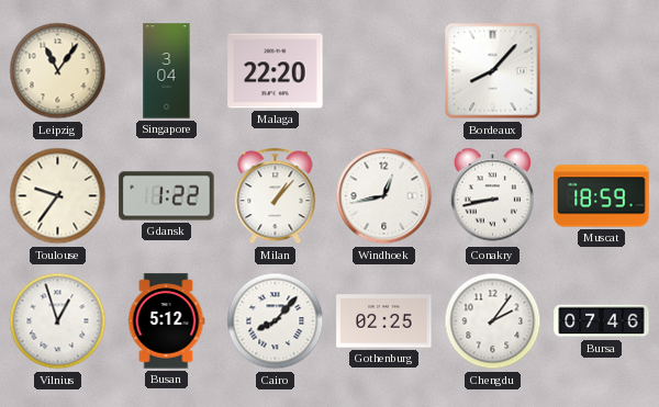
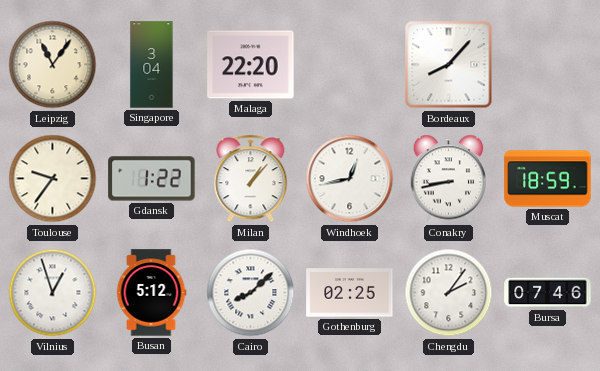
Cairo: 8:07 -> 8:08 (251, 293)
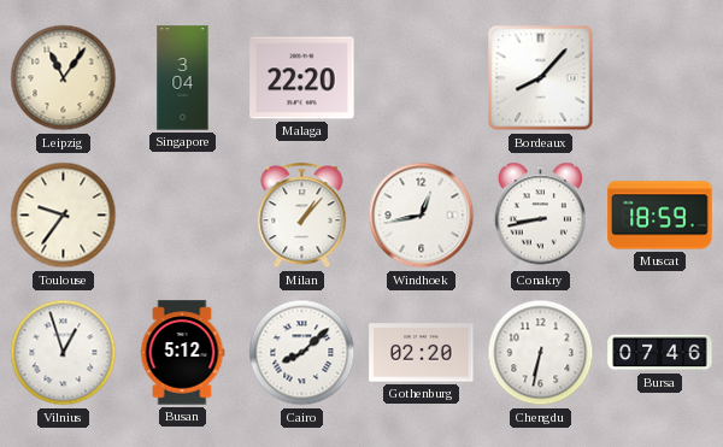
Gdansk: 1:22 -> none (152, 179)
Gothenburg: 02:25 -> 02:20 (422, 353)
Chengdu: 2:06 -> 6:32 (541, 353)
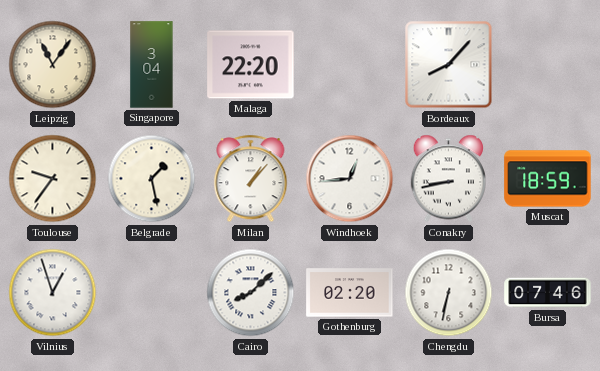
Belgrade: none -> 1:28 (152, 179)
Windhoek: 12:43 -> 12:44 (350, 179)
Busan: 5:12 -> none (182, 353)
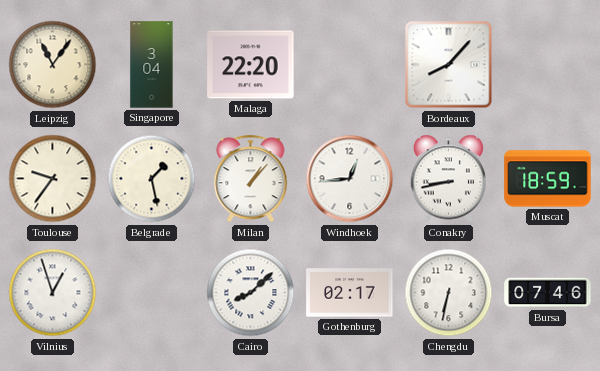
Gothenburg: 02:20 -> 02:17 (350, 293)
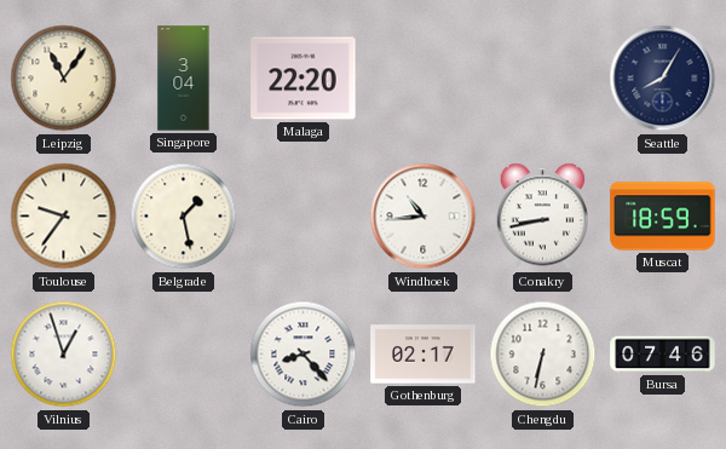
Bordeaux: 8:07 -> none (449, 65)
Seattle: none -> 8:05 (663, 79)
Milan: 1:07 -> none (251, 179)
Windhoek: 12:44 -> 10:44 (423, 217)
Cairo: 8:08 -> 8:23 (304, 355)
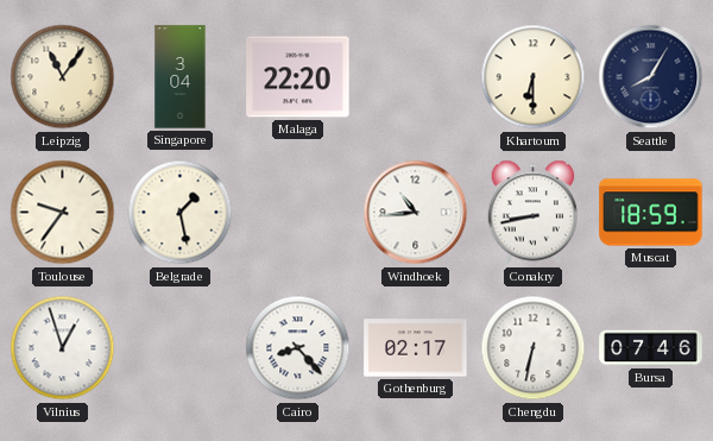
Khartoum: none -> 6:30 (534, 77)
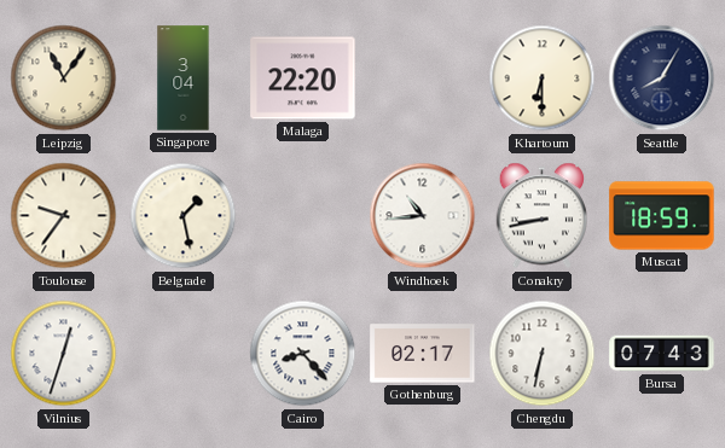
Vilnius: 12:57 -> 12:33 (64, 354)
Bursa: 07:46 -> 07:43 (662, 354)
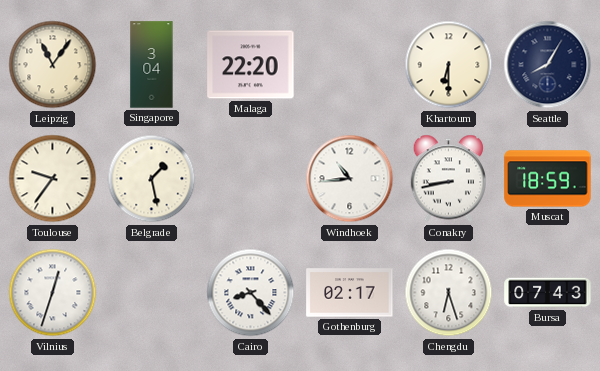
Chengdu: 6:32 -> 6:27 (449, 293)
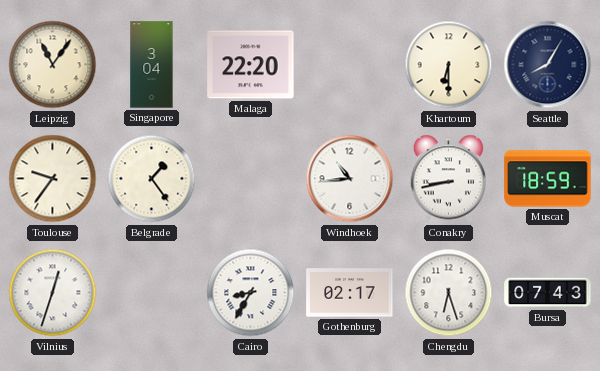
Belgrade: 1:28 -> 1:24 (152, 179)
Cairo: 8:23 -> 8:35 (251, 293)
